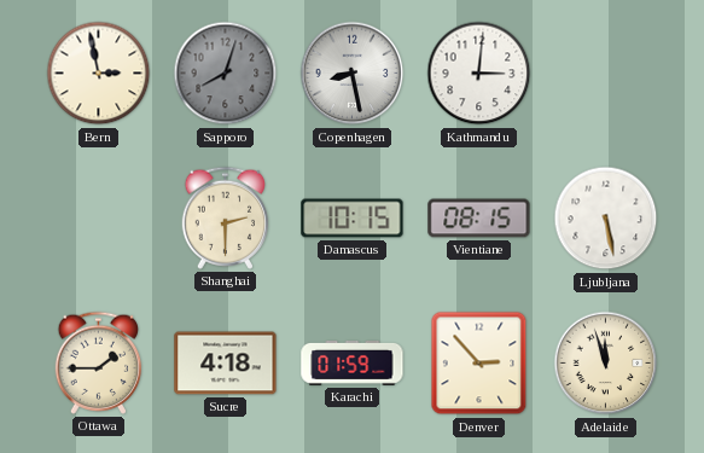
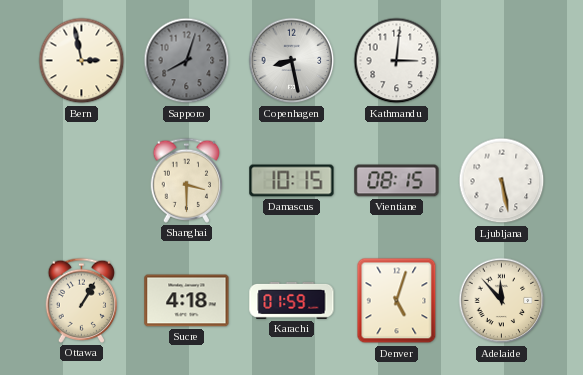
Shanghai: 2:30 -> 3:30 (187, 180)
Ottawa: 1:45 -> 1:05 (82, 300)
Denver: 2:53 -> 5:03 (397, 301)
Adelaide: 11:57 -> 11:53 (502, 301)
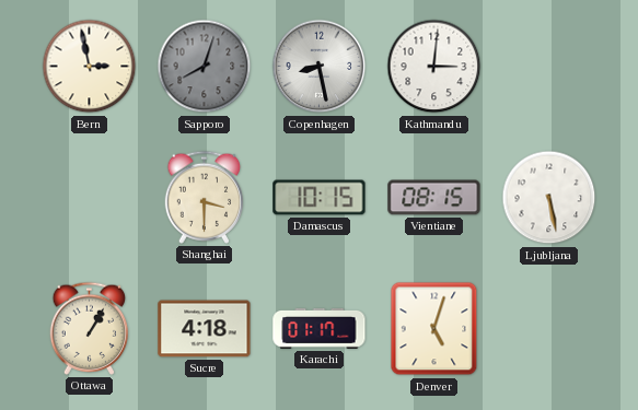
Karachi: 01:59 -> 01:17 (320, 328)
Adelaide: 11:53 -> none (502, 301)
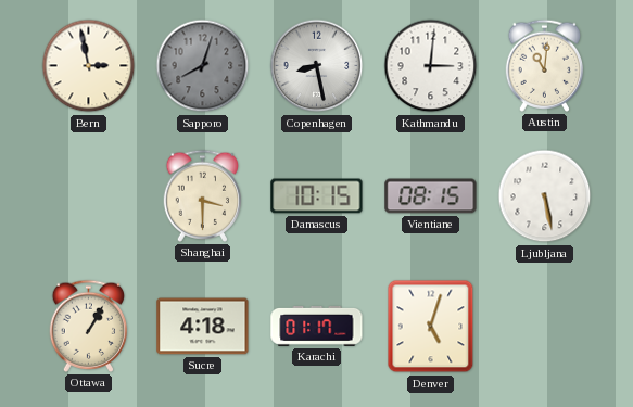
Austin: none -> 11:01 (545, 65)
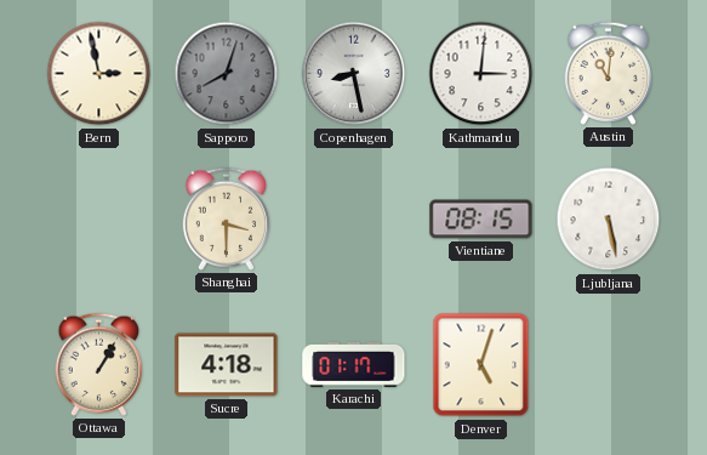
Damascus: 10:15 -> none (317, 196)
